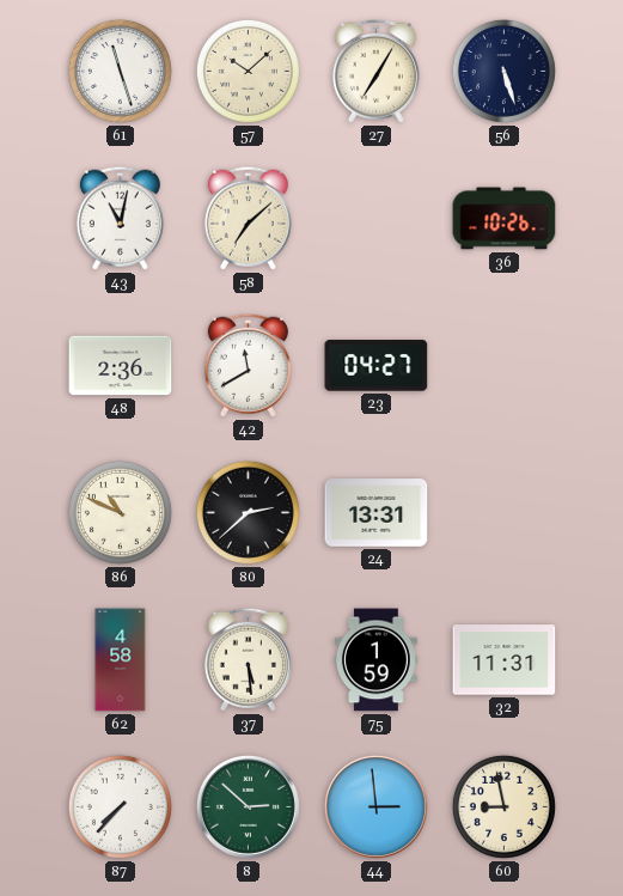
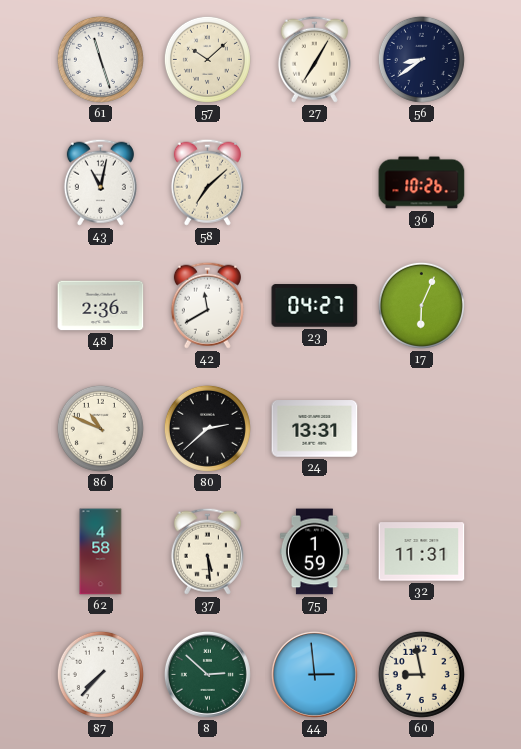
56: 5:27 -> 8:39 (421, 59)
17: none -> 6:04 (421, 305)
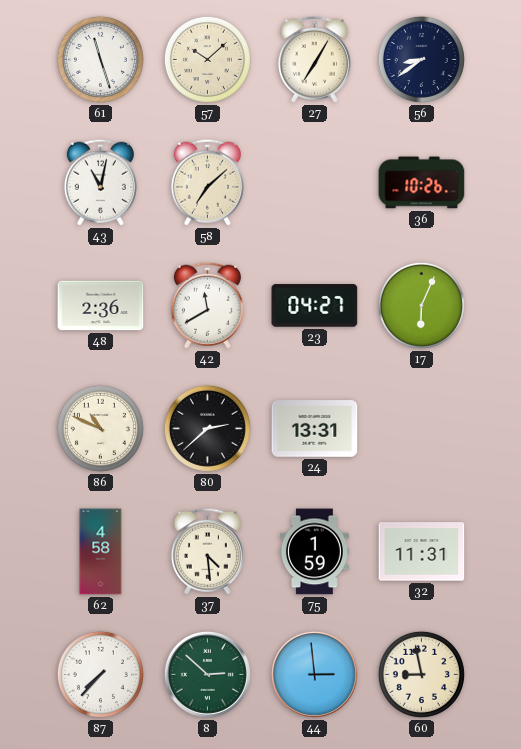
37: 5:29 -> 4:29 (207, 551)
